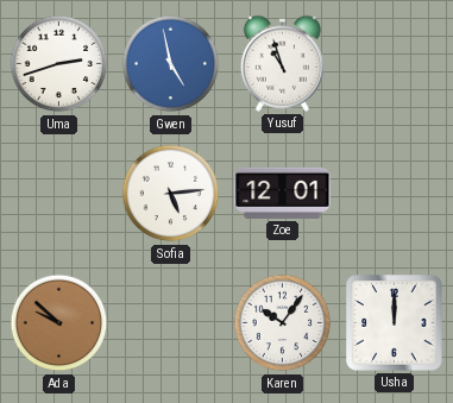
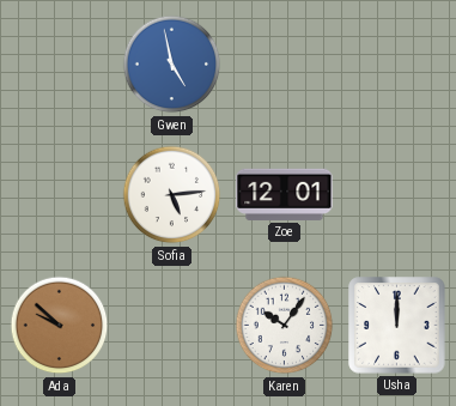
Uma: 2:42 -> none (59, 64)
Yusuf: 10:57 -> none (282, 63)
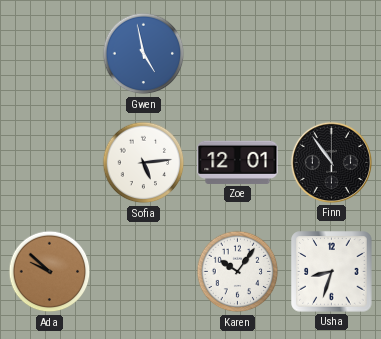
Finn: none -> 10:54 (331, 162)
Usha: 12:00 -> 8:33 (332, 272)
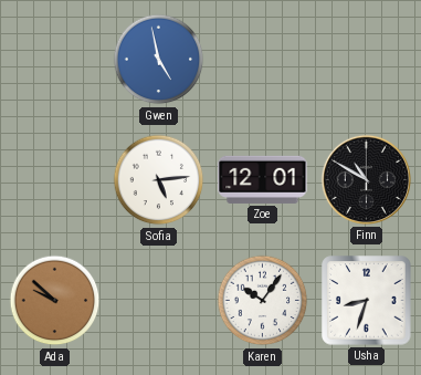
Finn: 10:54 -> 10:50 (366, 179)
